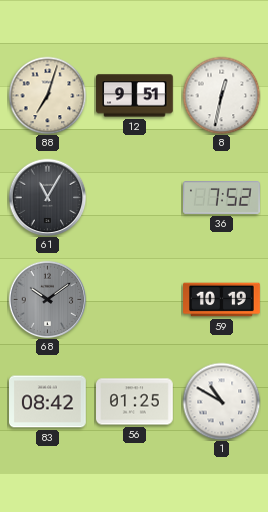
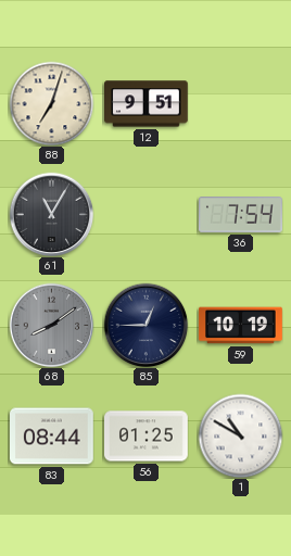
8: 12:32 -> none (221, 95)
36: 7:52 -> 7:54 (241, 215)
68: 10:09 -> 8:09 (51, 325)
85: none -> 12:45 (145, 325)
83: 08:42 -> 08:44 (52, 437)
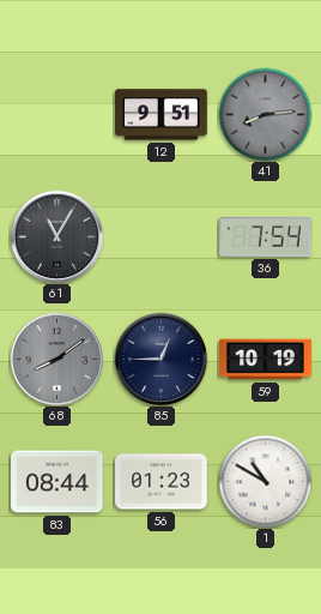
88: 7:03 -> none (51, 103)
41: none -> 8:14 (265, 114)
56: 01:25 -> 01:23 (162, 482)
